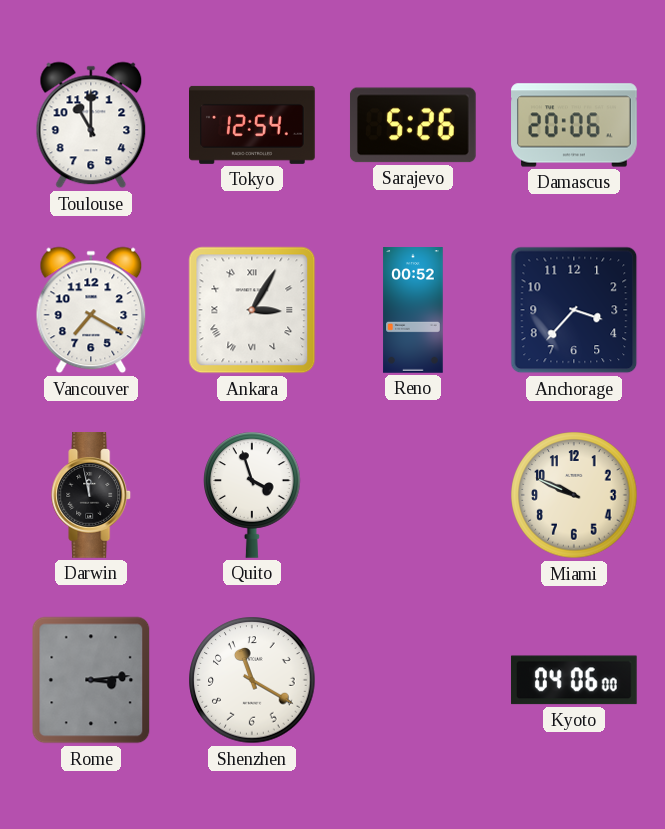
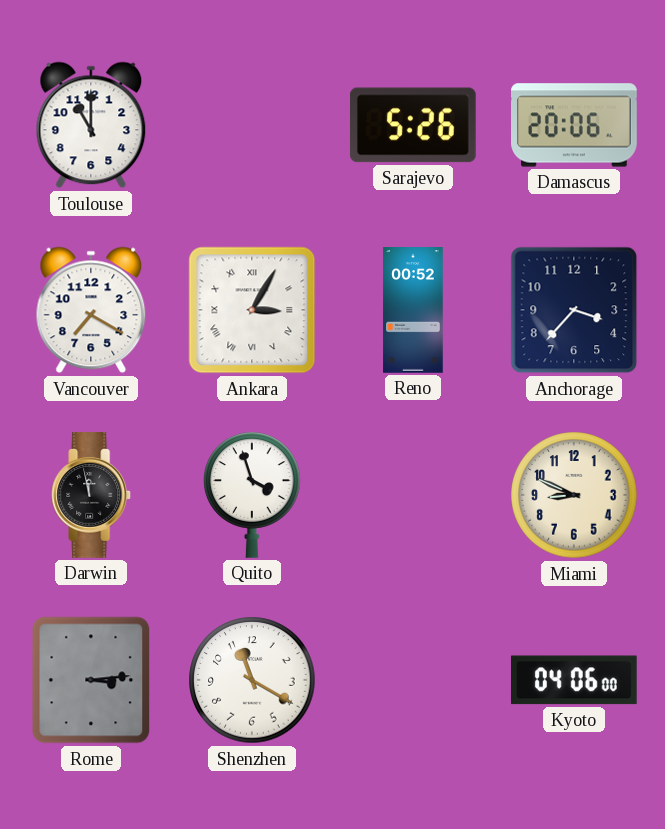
Tokyo: 12:54 -> none (252, 125)
Miami: 9:49 -> 8:49 (574, 495)
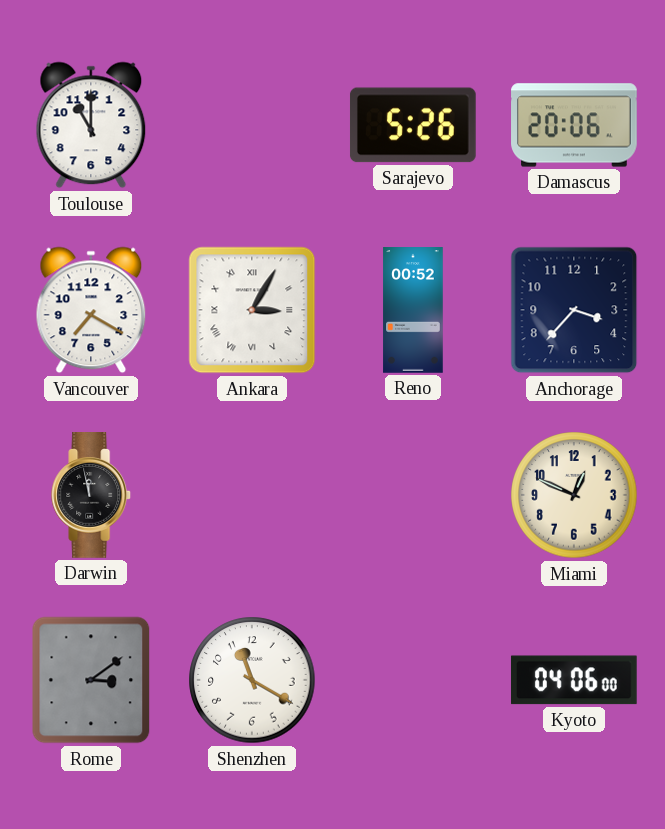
Quito: 3:57 -> none (252, 495)
Miami: 8:49 -> 12:49 (574, 495)
Rome: 3:14 -> 3:09 (91, 680)
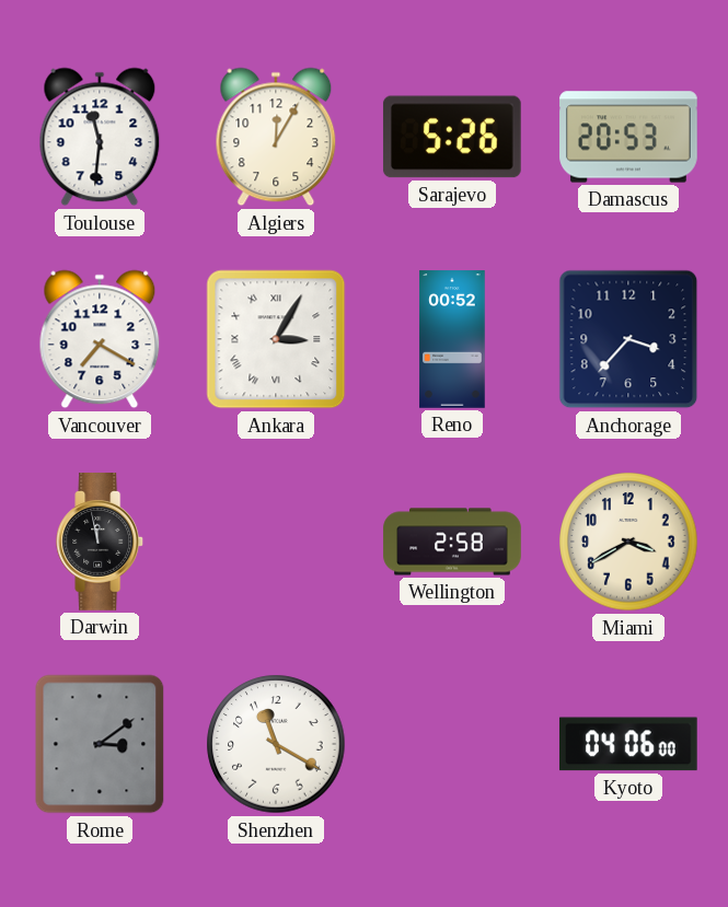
Toulouse: 11:00 -> 11:31 (100, 137)
Algiers: none -> 12:05 (276, 137)
Damascus: 20:06 -> 20:53 (628, 137)
Wellington: none -> 2:58 (452, 542)
Miami: 12:49 -> 3:40 (628, 542)
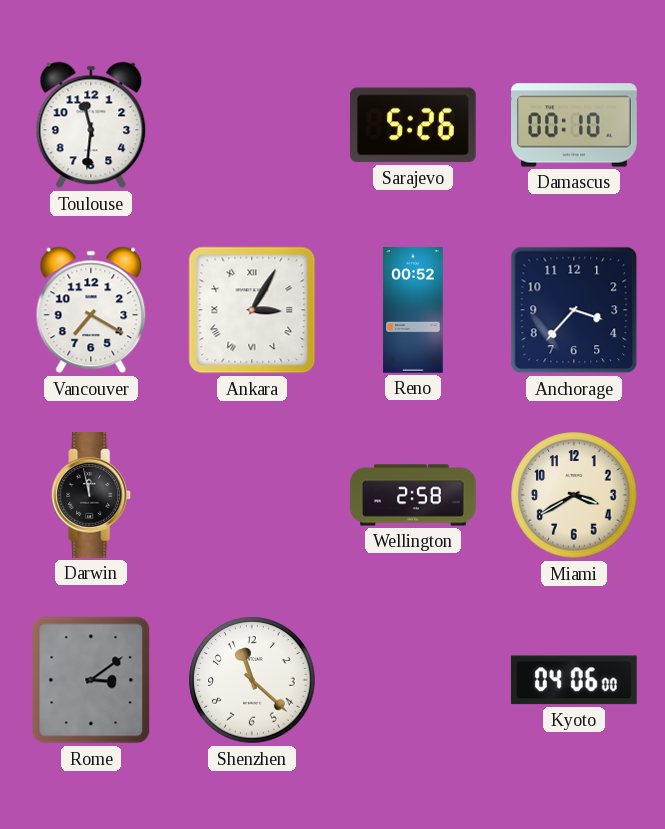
Algiers: 12:05 -> none (276, 137)
Damascus: 20:53 -> 00:10 (574, 125)
Shenzhen: 11:20 -> 11:22 (252, 680)
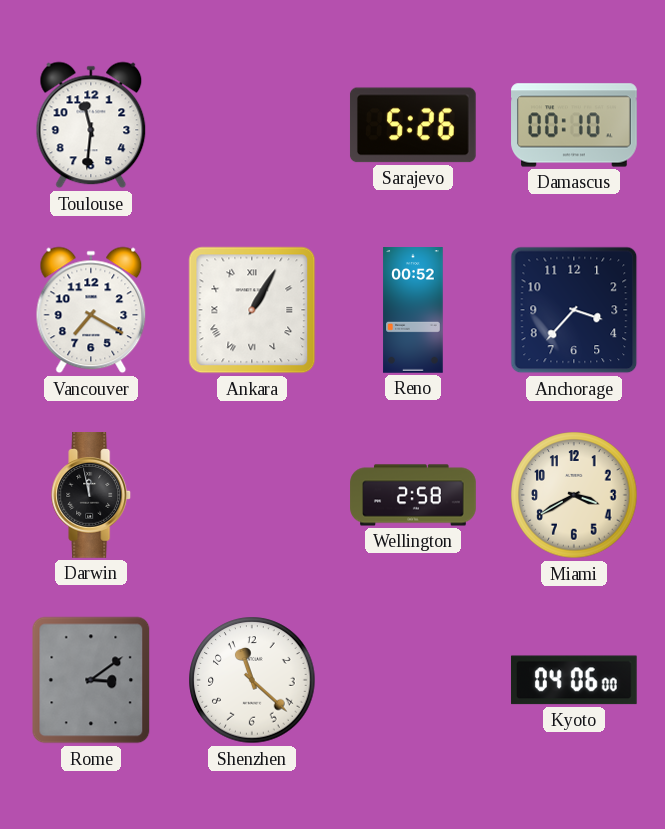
Ankara: 3:05 -> 1:05 (252, 310)
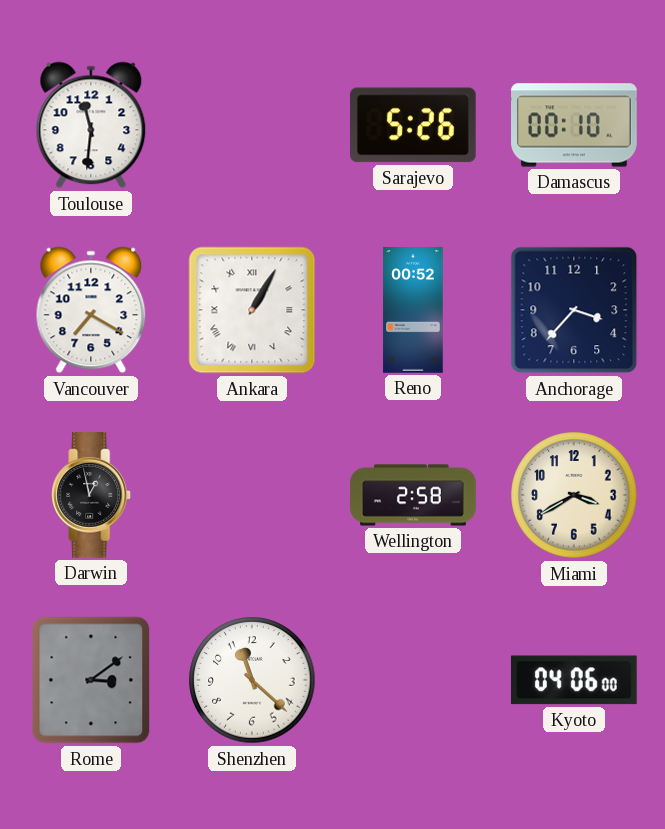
Darwin: 11:58 -> 12:58 (92, 495)
